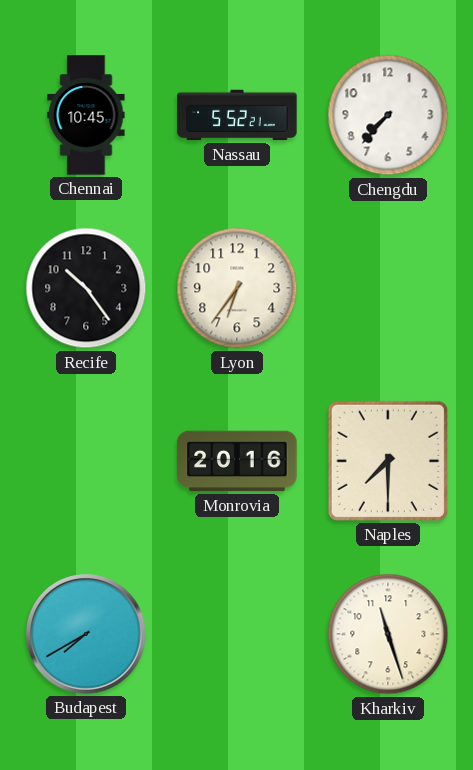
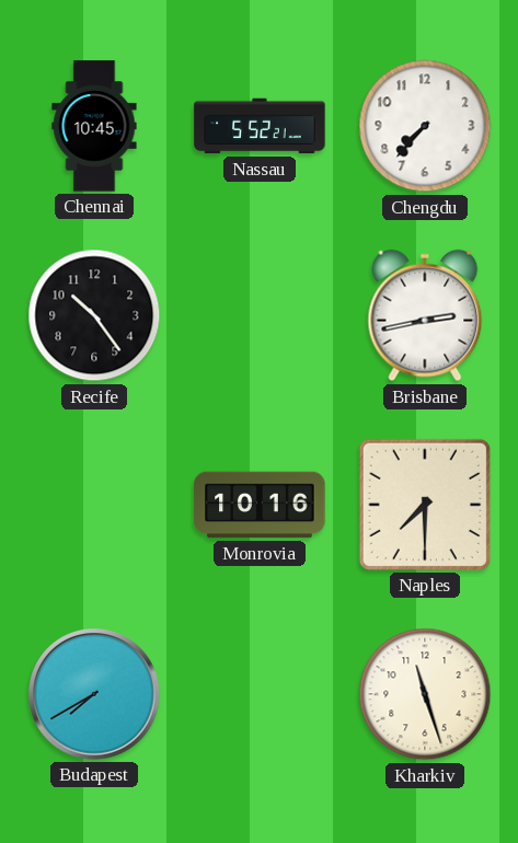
Lyon: 6:36 -> none (237, 288)
Brisbane: none -> 2:43 (425, 315)
Monrovia: 20:16 -> 10:16 (260, 505)
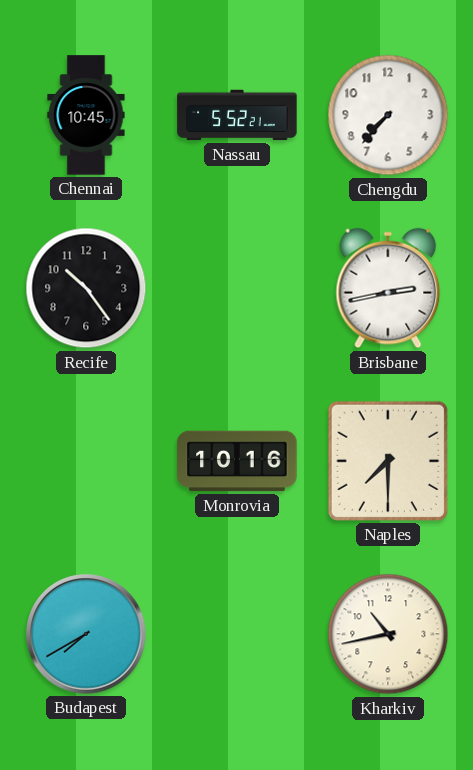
Kharkiv: 11:27 -> 10:43 (388, 634)
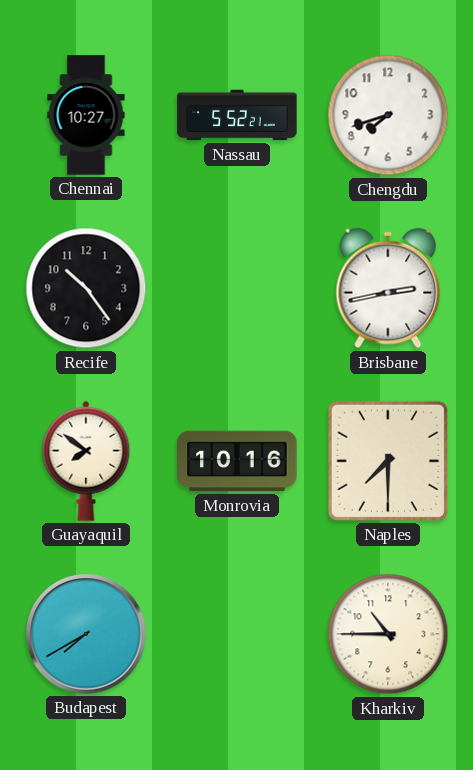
Chennai: 10:45 -> 10:27 (86, 115)
Chengdu: 7:37 -> 7:42 (388, 115)
Guayaquil: none -> 7:51 (86, 461)
Kharkiv: 10:43 -> 10:45 (388, 634)
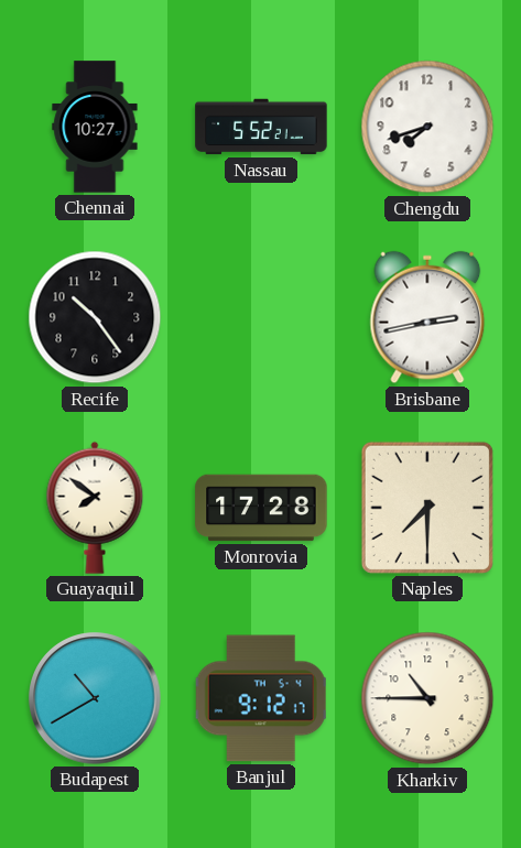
Monrovia: 10:16 -> 17:28 (261, 508)
Budapest: 7:40 -> 10:40 (95, 698)
Banjul: none -> 9:12 (261, 698)
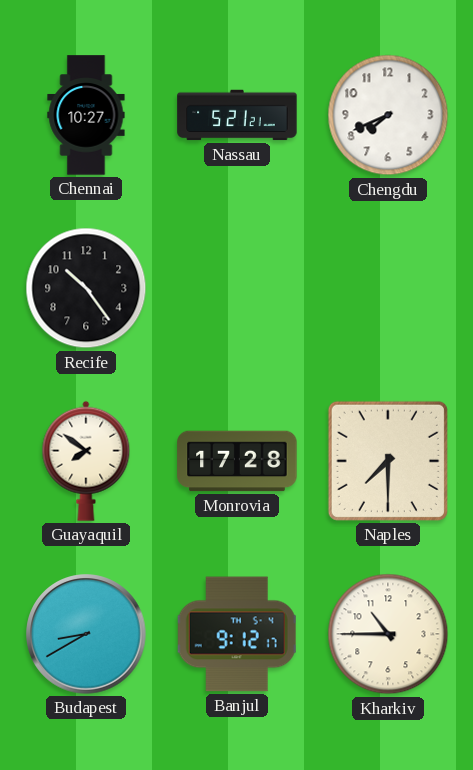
Nassau: 5:52 -> 5:21 (237, 115)
Chengdu: 7:42 -> 7:41 (388, 115)
Brisbane: 2:43 -> none (427, 317)
Budapest: 10:40 -> 8:40 (86, 634)
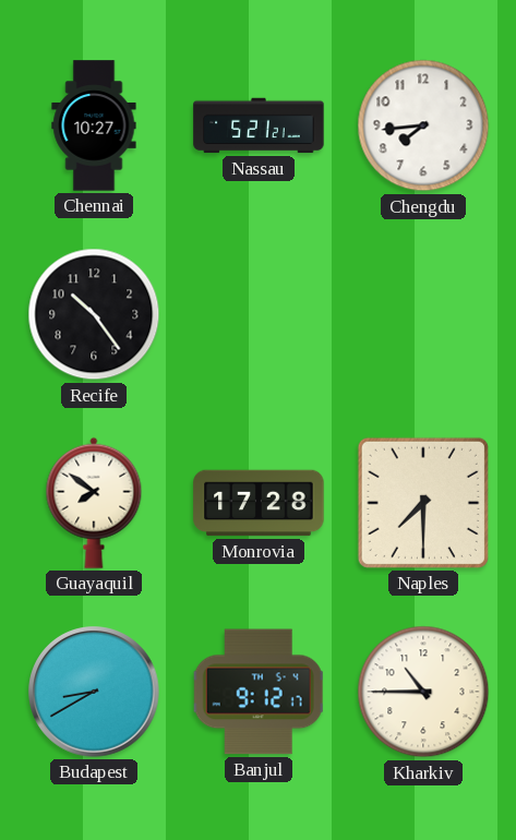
Chengdu: 7:41 -> 7:44 (423, 125)
